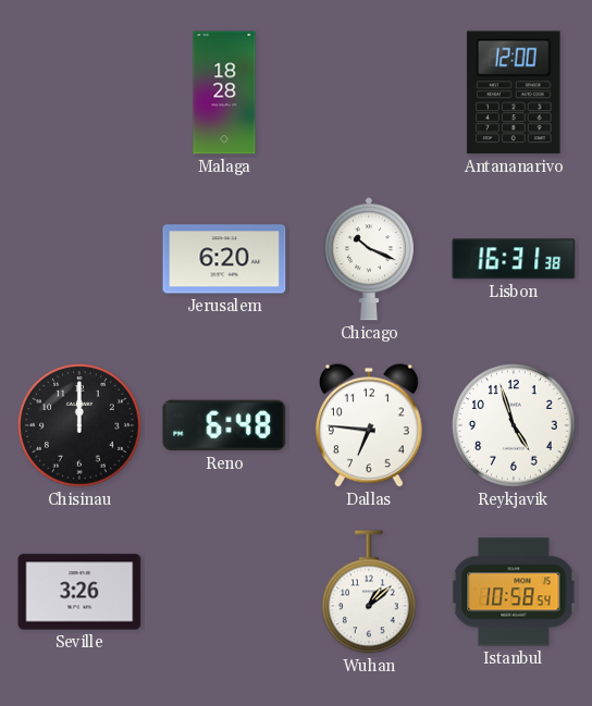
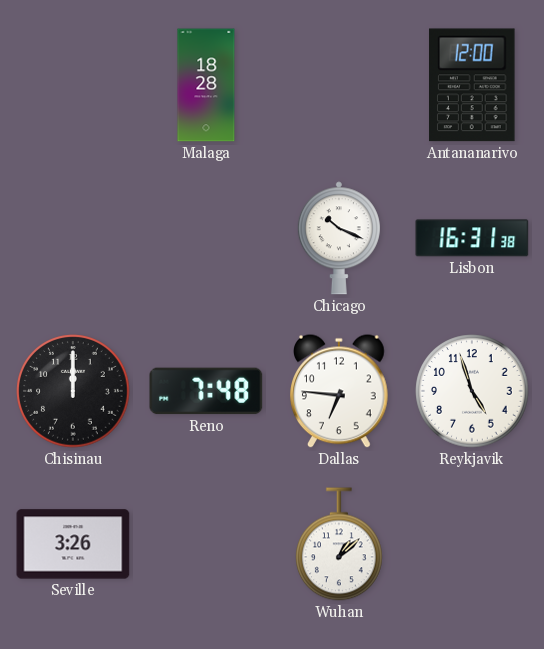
Jerusalem: 6:20 -> none (224, 259)
Reno: 6:48 -> 7:48 (206, 391)
Istanbul: 10:58 -> none (514, 592)
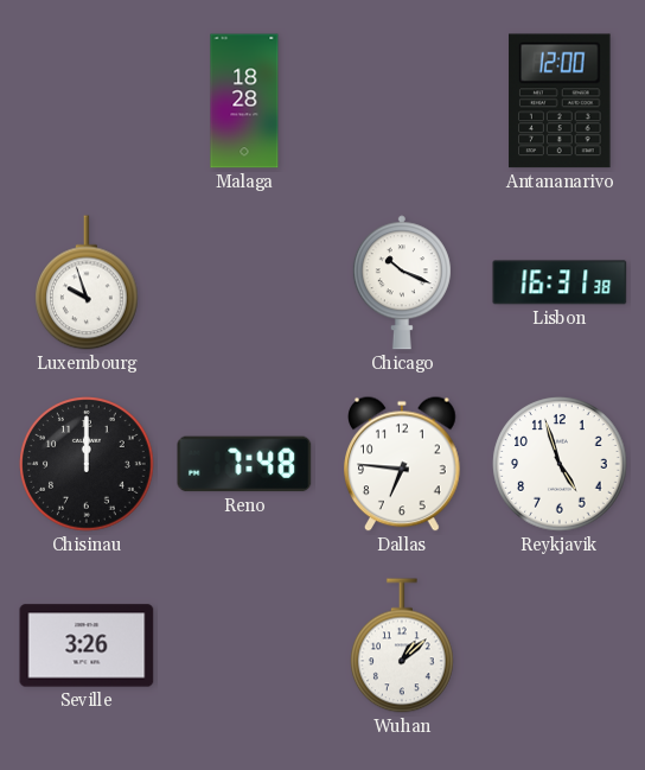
Luxembourg: none -> 9:57 (88, 282)
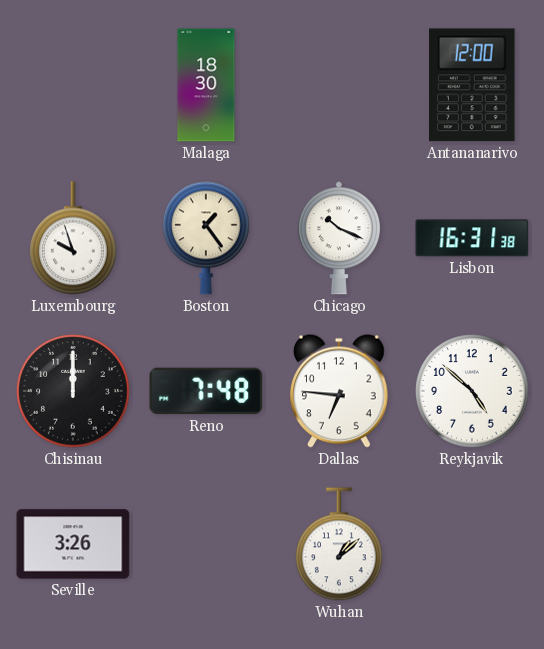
Malaga: 18:28 -> 18:30 (206, 85)
Boston: none -> 1:24 (207, 238)
Reykjavik: 4:57 -> 4:52 (472, 391)
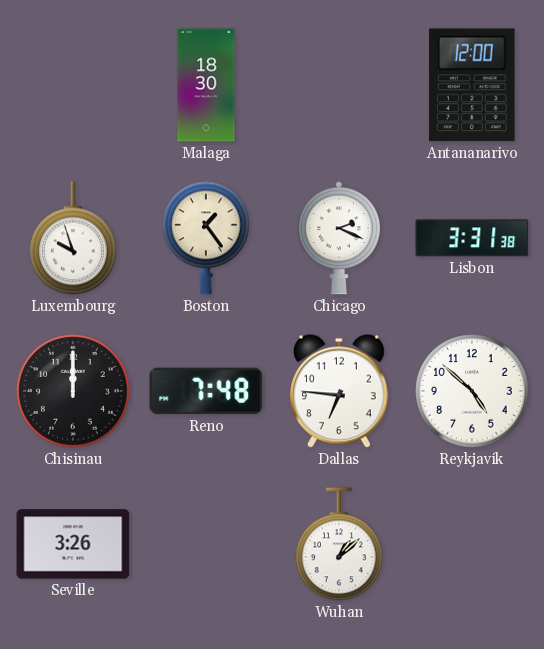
Chicago: 10:19 -> 2:19 (339, 238)
Lisbon: 16:31 -> 3:31 (472, 238)
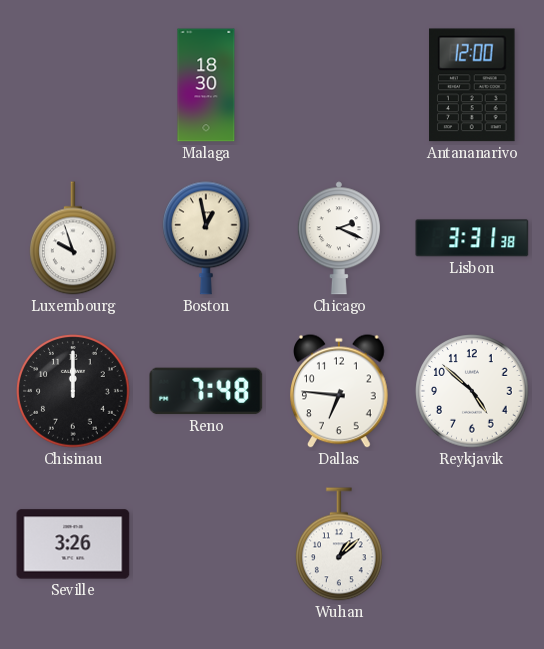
Boston: 1:24 -> 12:58 (207, 238)
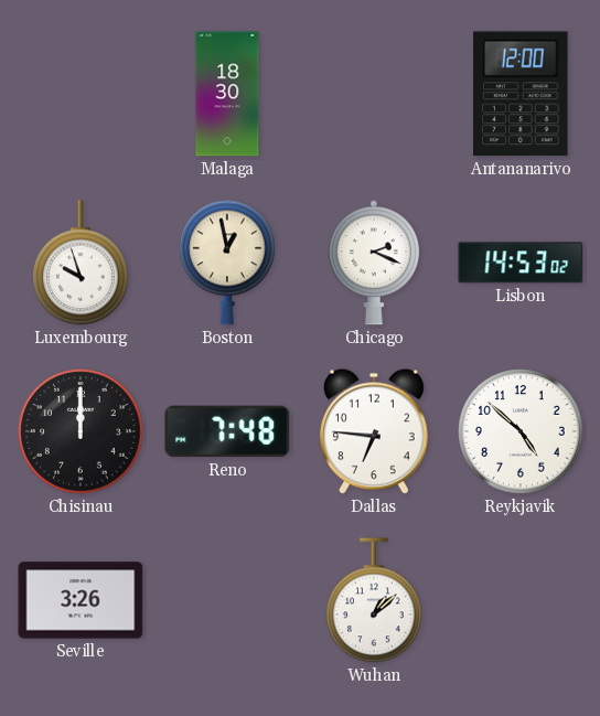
Lisbon: 3:31 -> 14:53 (521, 263)
